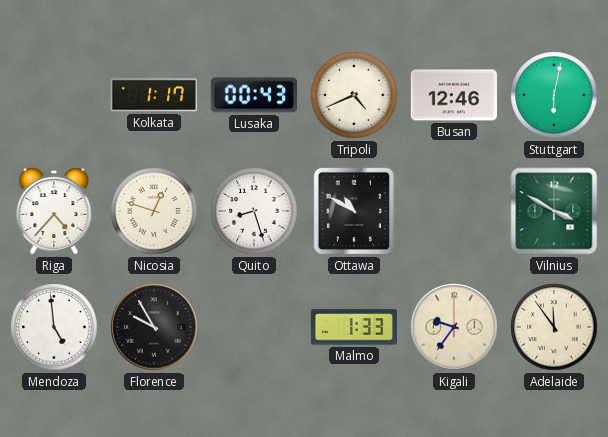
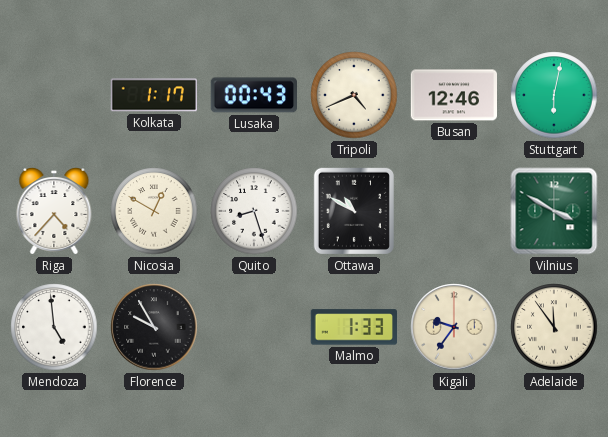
Nicosia: 12:48 -> 12:50 (154, 211)
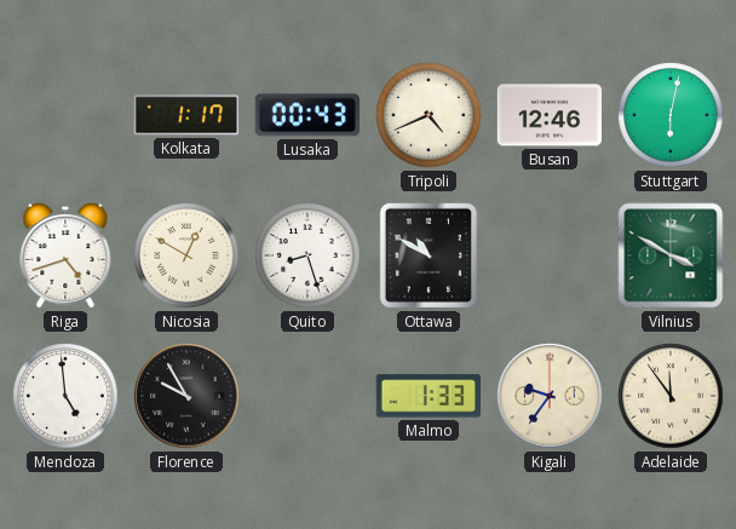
Riga: 4:37 -> 4:42 (65, 257)
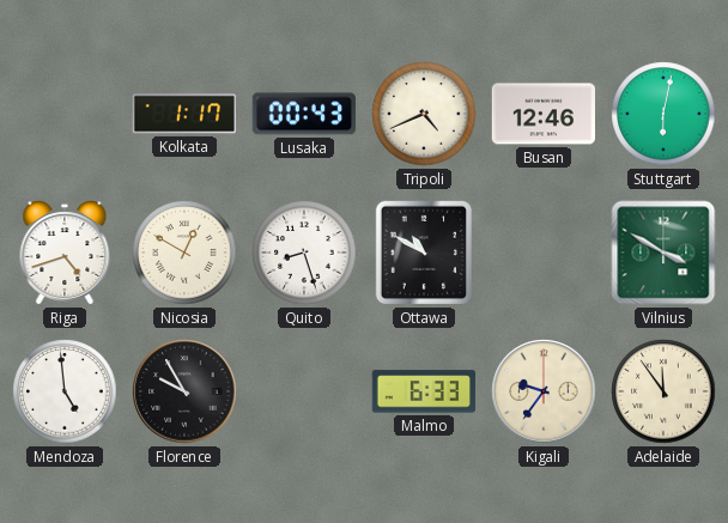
Malmo: 1:33 -> 6:33 (423, 391)
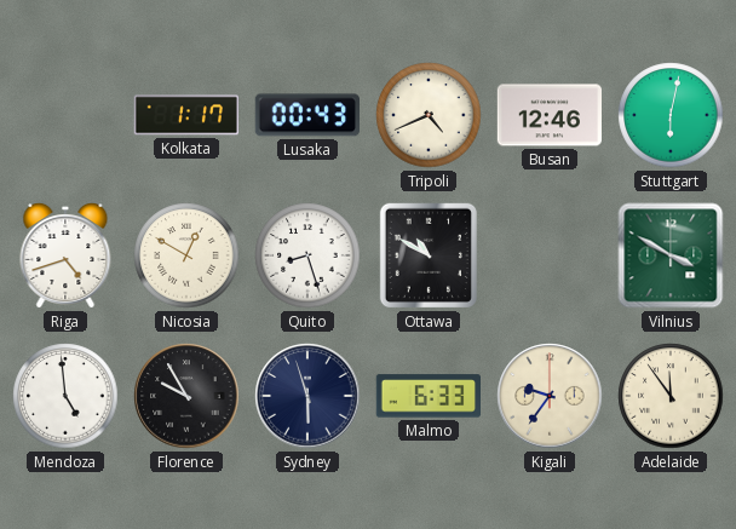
Sydney: none -> 5:57 (307, 396)
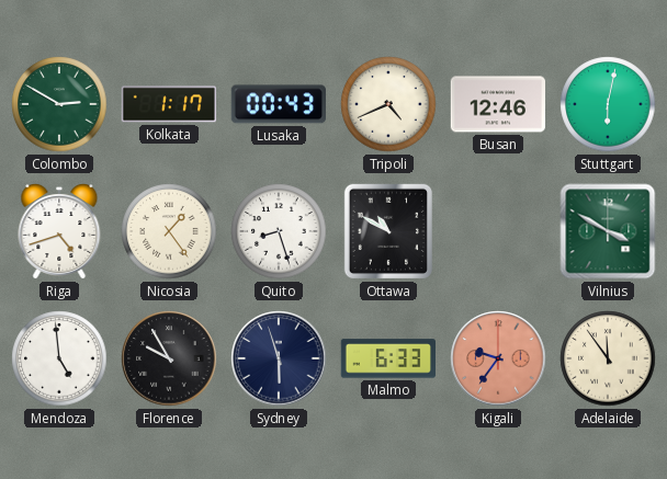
Colombo: none -> 2:50 (59, 104)
Nicosia: 12:50 -> 1:24 (169, 231)
Kigali dial: cream -> salmon (498, 358)
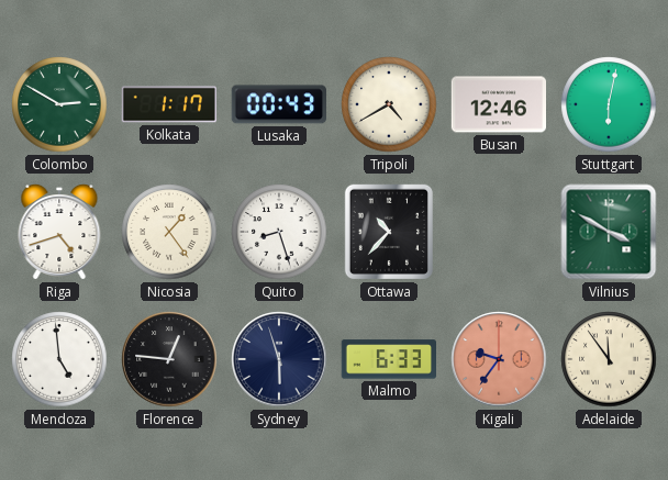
Tripoli: 4:41 -> 4:40 (389, 104)
Ottawa: 10:50 -> 10:37 (389, 232)
Florence: 9:55 -> 12:46 (169, 359)
